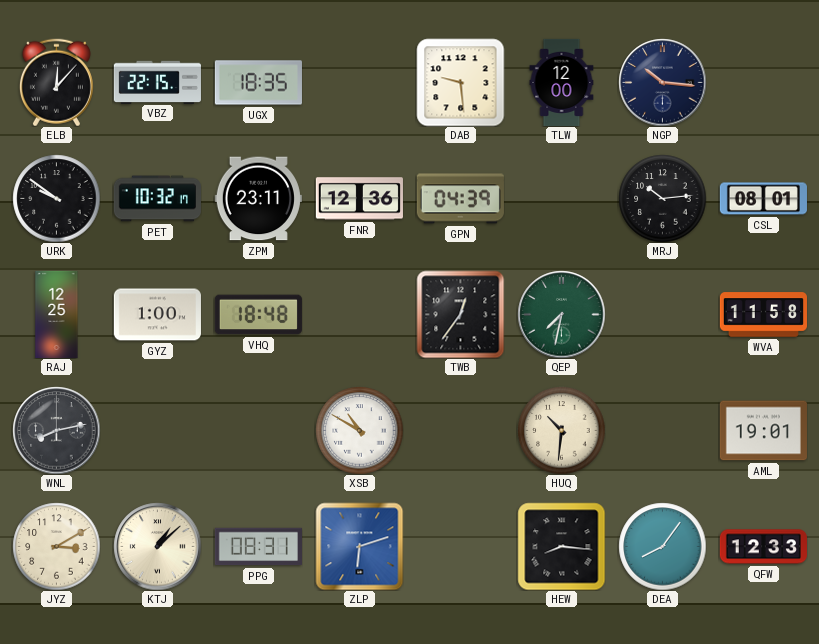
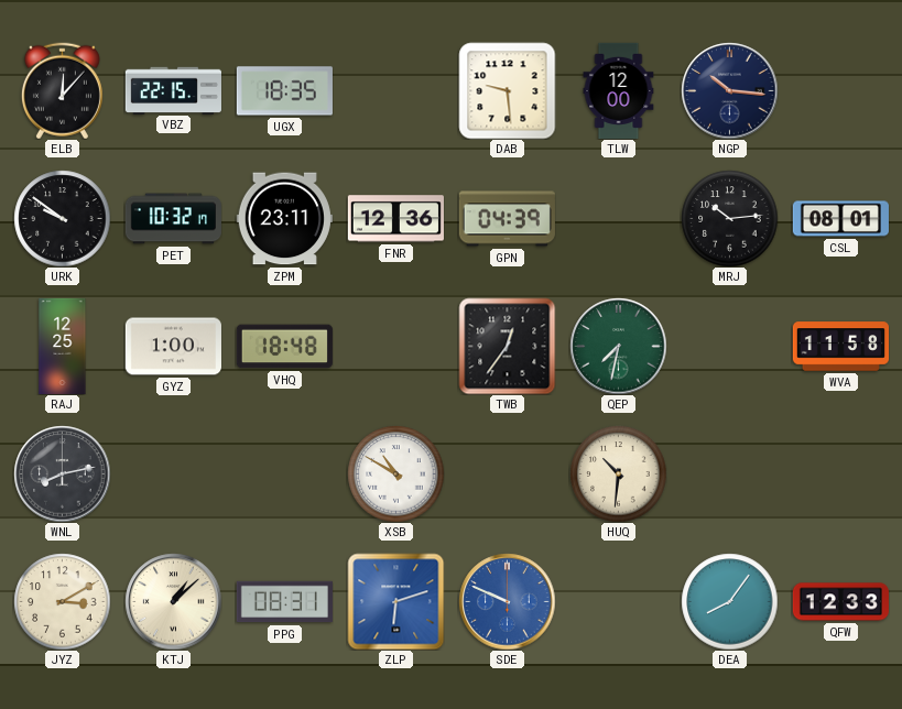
AML: 19:01 -> none (763, 431)
SDE: none -> 9:49 (507, 601)
HEW: 8:16 -> none (561, 546)
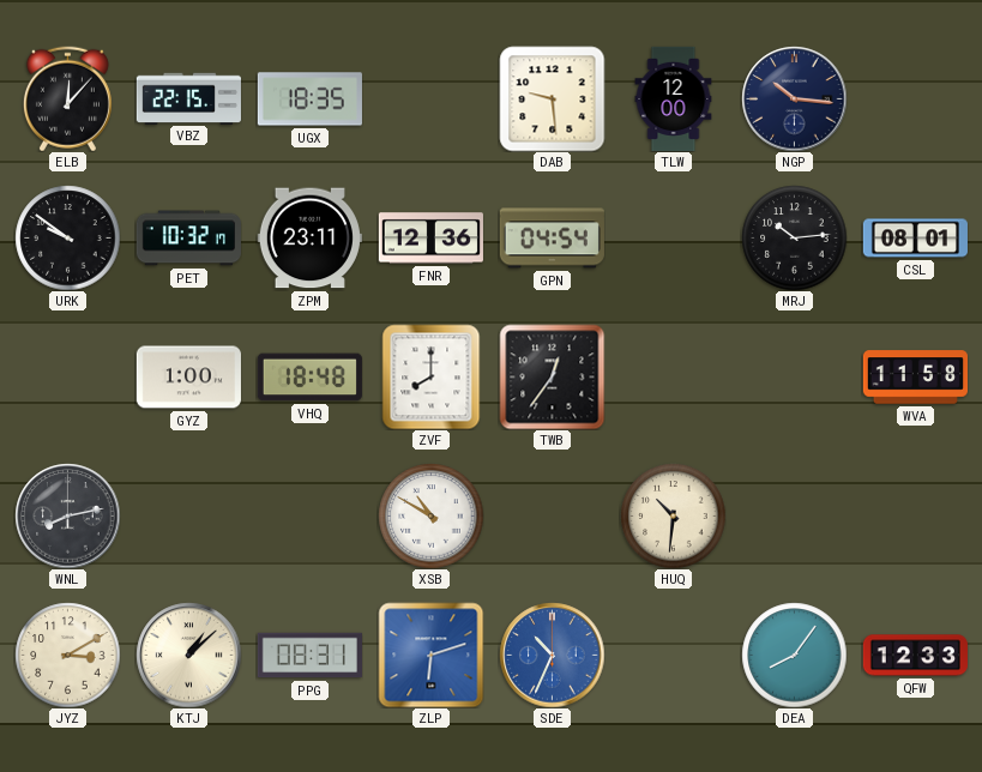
GPN: 04:39 -> 04:54 (552, 239)
RAJ: 12:25 -> none (63, 346)
ZVF: none -> 8:00 (432, 376)
QEP: 7:32 -> none (618, 346)
SDE: 9:49 -> 10:34 (552, 655)
